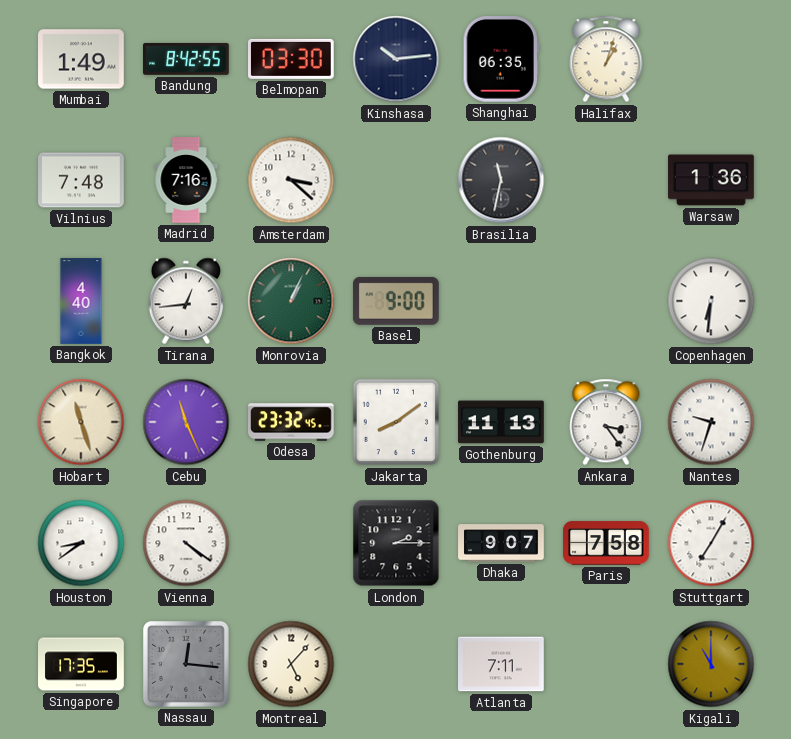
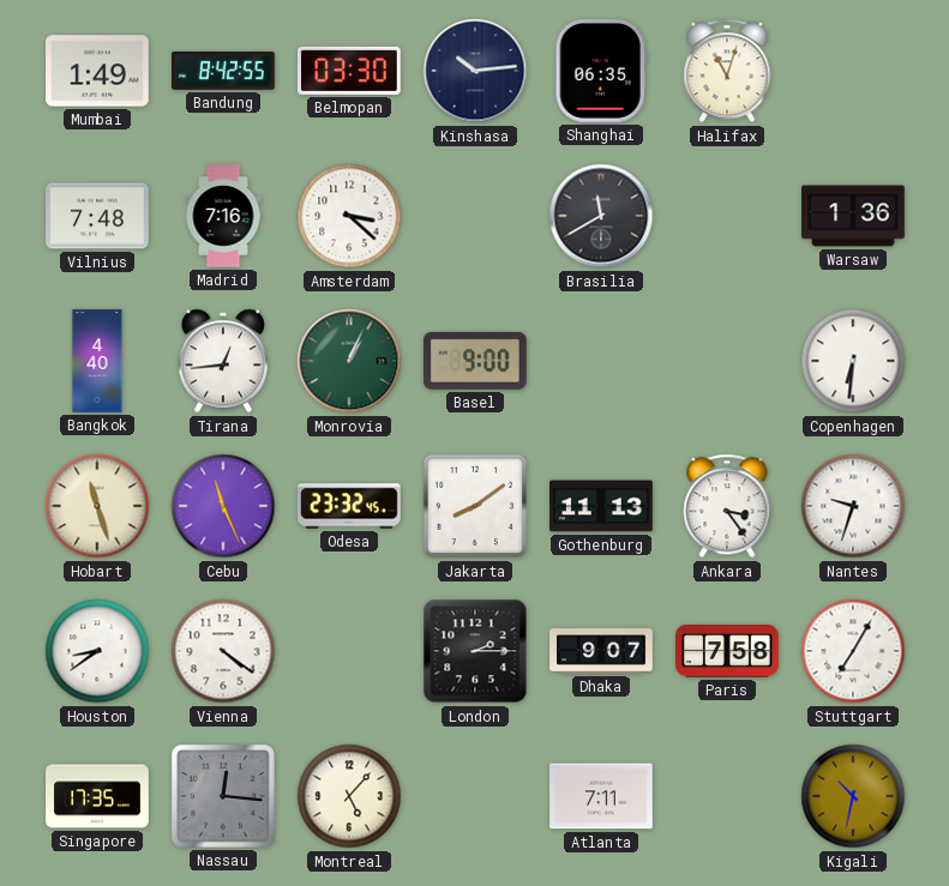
Halifax: 1:03 -> 11:03 (727, 71)
Brasilia: 11:32 -> 11:40 (601, 216)
Kigali: 11:00 -> 10:32 (853, 796)
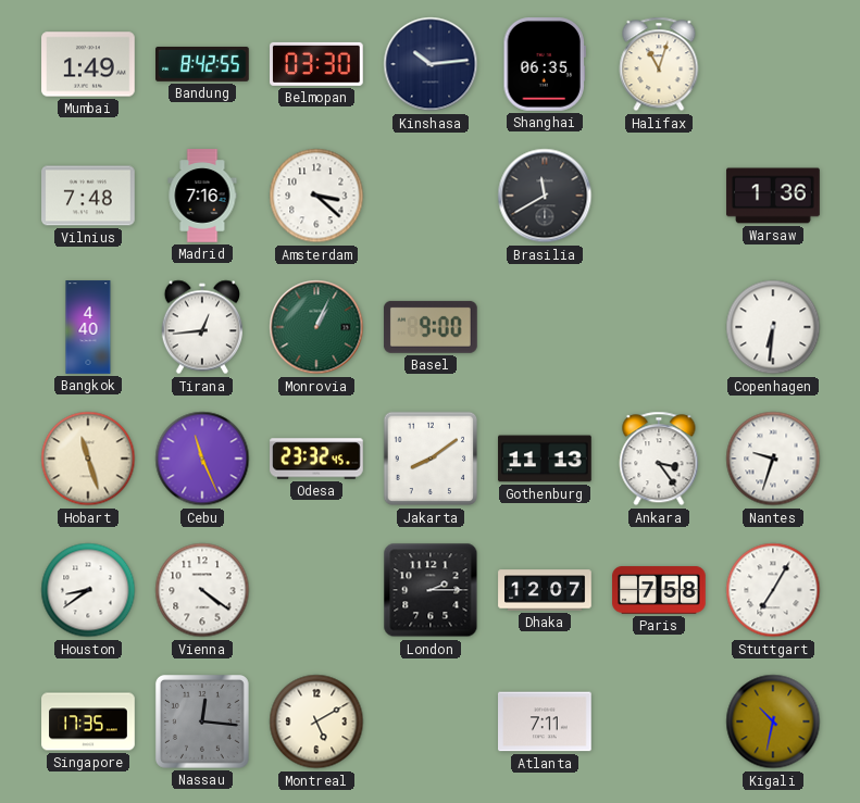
Dhaka: 9:07 -> 12:07 (545, 590)
Montreal: 5:07 -> 5:10 (316, 722)
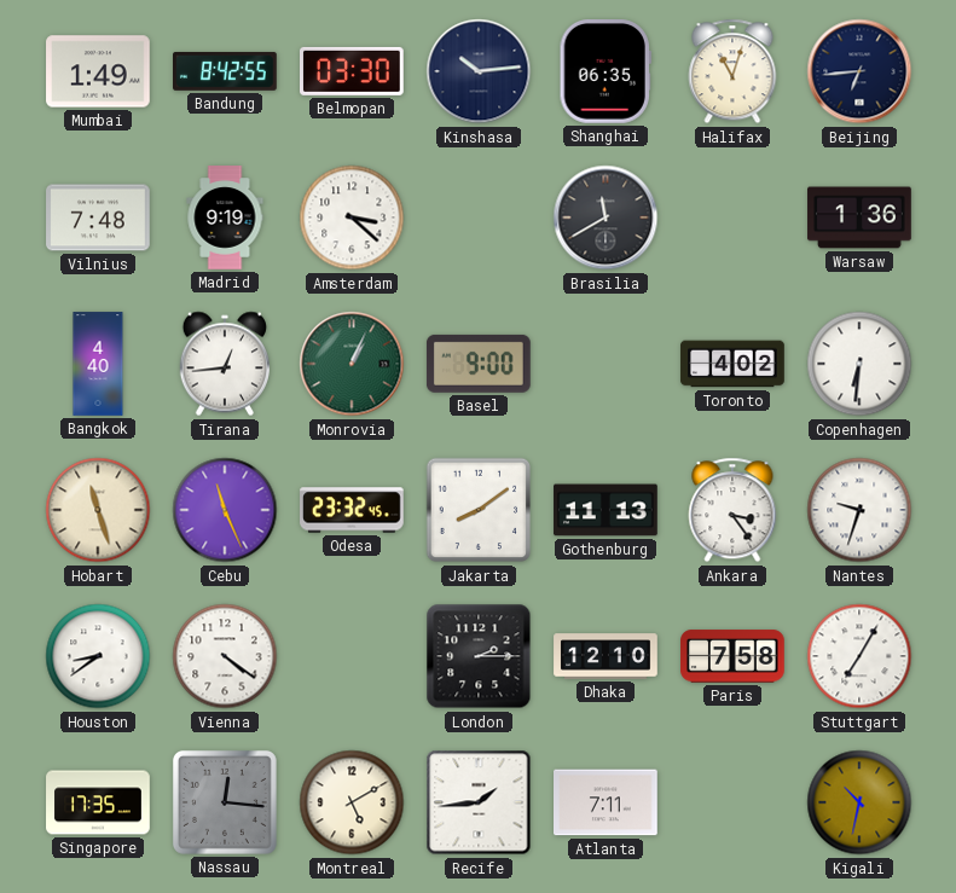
Beijing: none -> 6:44 (859, 71)
Madrid: 7:16 -> 9:19 (225, 218)
Toronto: none -> 4:02 (732, 364)
Dhaka: 12:07 -> 12:10 (606, 656)
Recife: none -> 1:44 (479, 802)
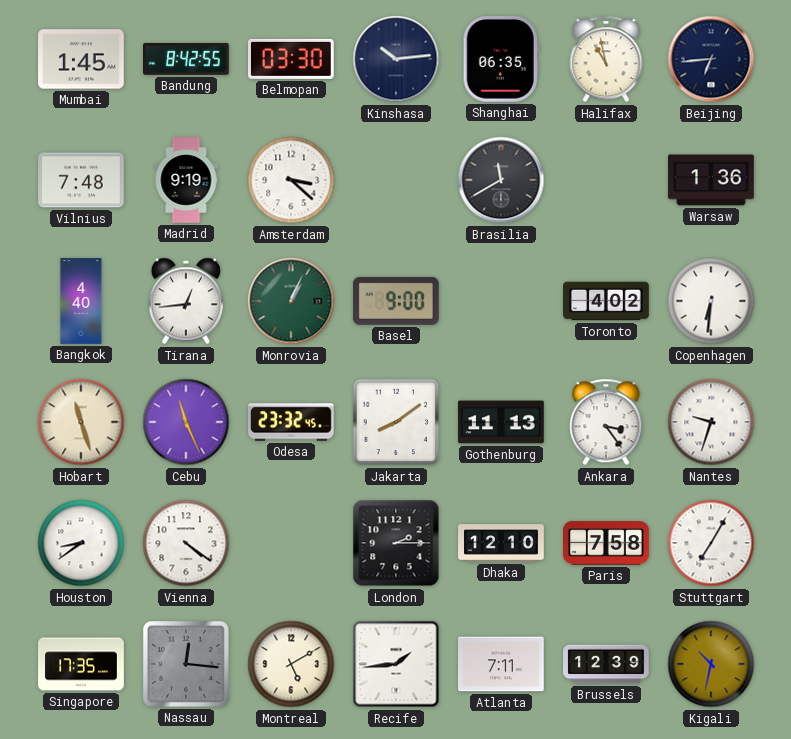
Mumbai: 1:49 -> 1:45 (81, 59)
Halifax: 11:03 -> 10:58 (606, 59)
Brussels: none -> 12:39 (606, 664)
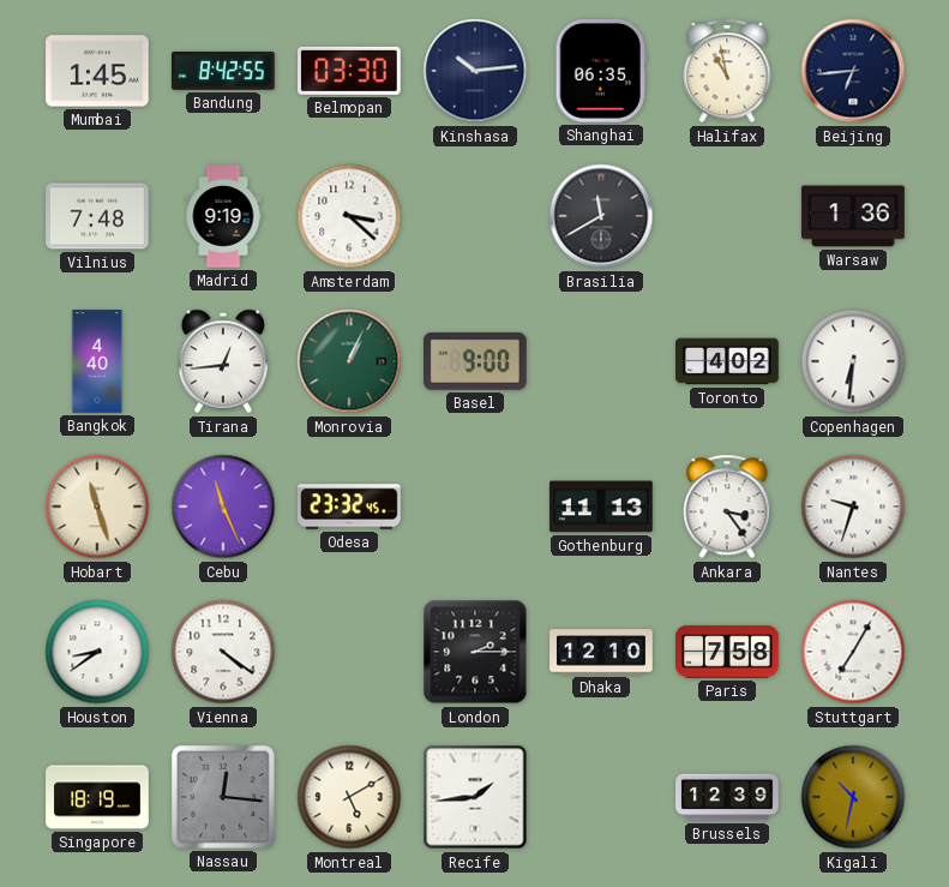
Jakarta: 8:09 -> none (396, 422)
Singapore: 17:35 -> 18:19 (97, 797)
Atlanta: 7:11 -> none (502, 664)
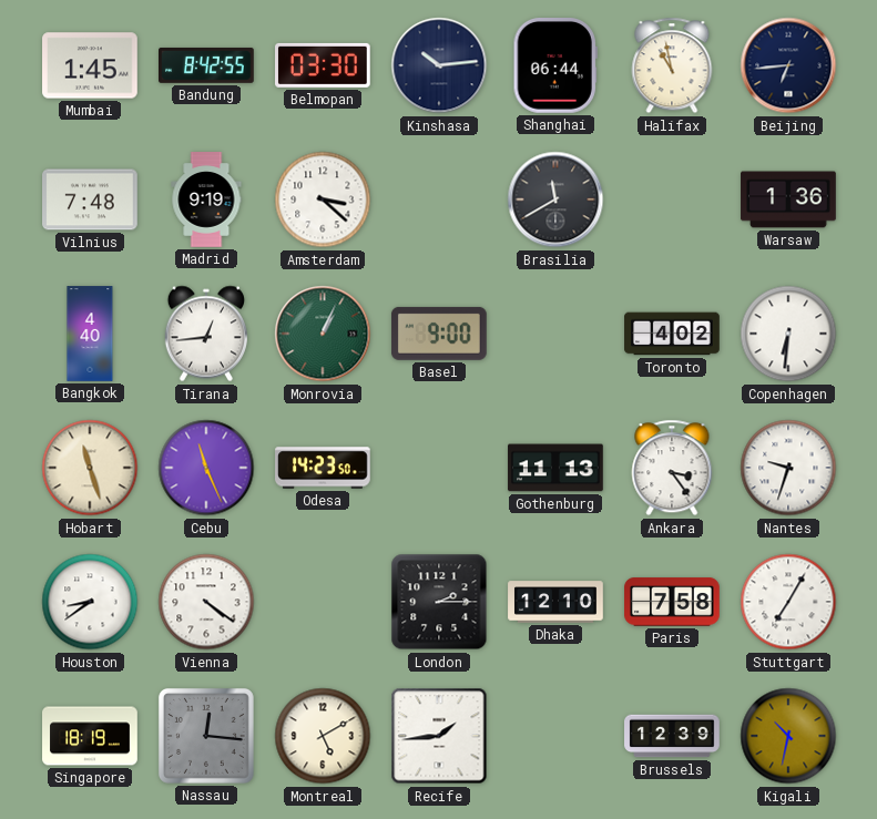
Shanghai: 06:35 -> 06:44 (555, 66)
Odesa: 23:32 -> 14:23 (323, 468)
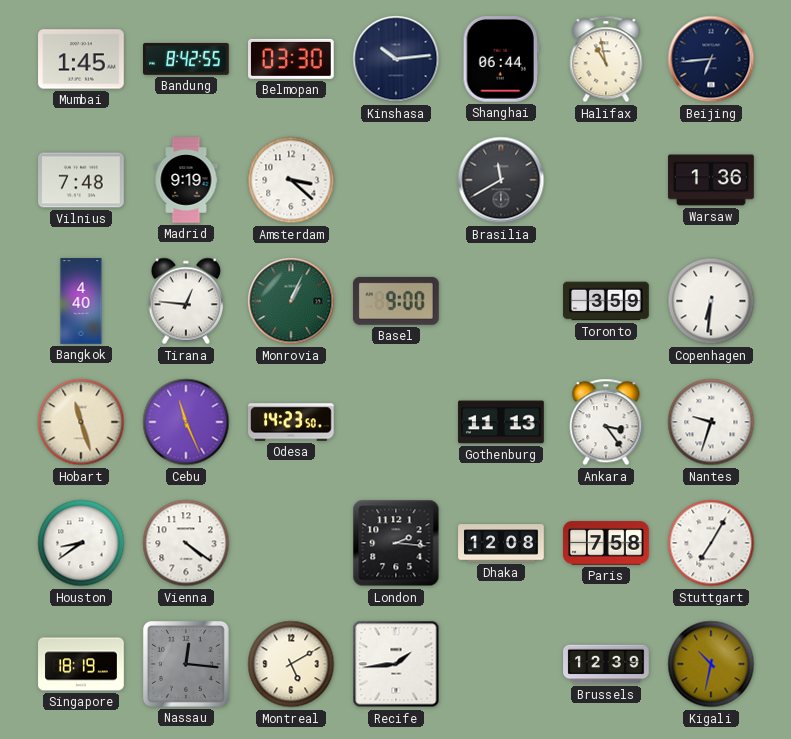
Tirana: 12:44 -> 12:46 (185, 301)
Toronto: 4:02 -> 3:59 (606, 301)
London: 2:15 -> 2:16 (396, 543)
Dhaka: 12:10 -> 12:08 (501, 543)
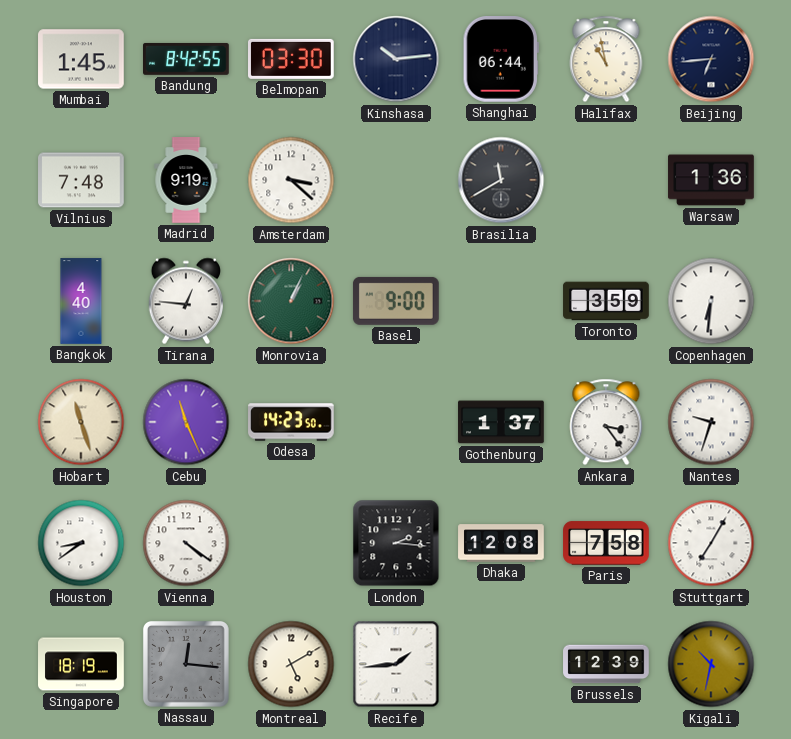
Gothenburg: 11:13 -> 1:37 (501, 422)
